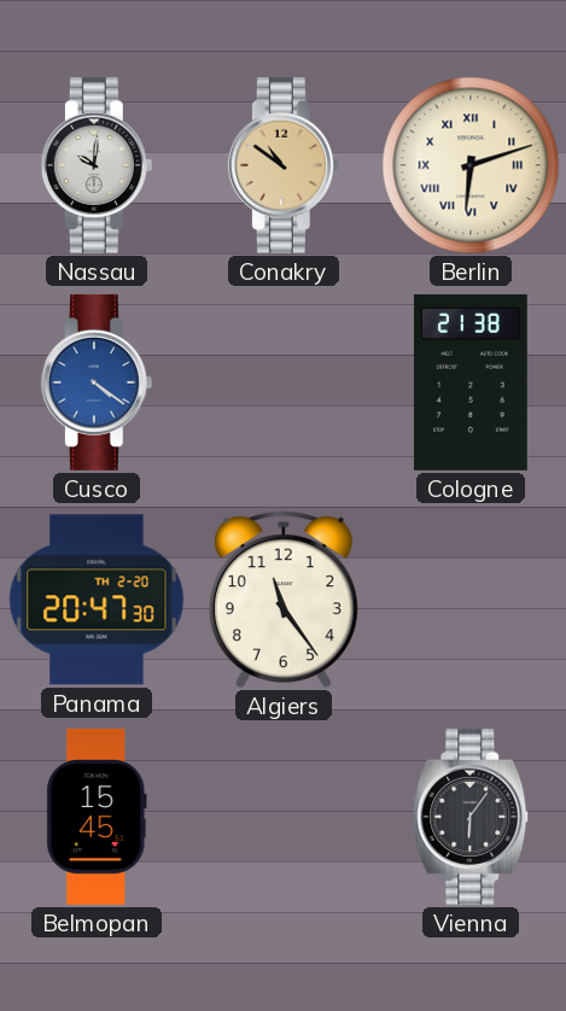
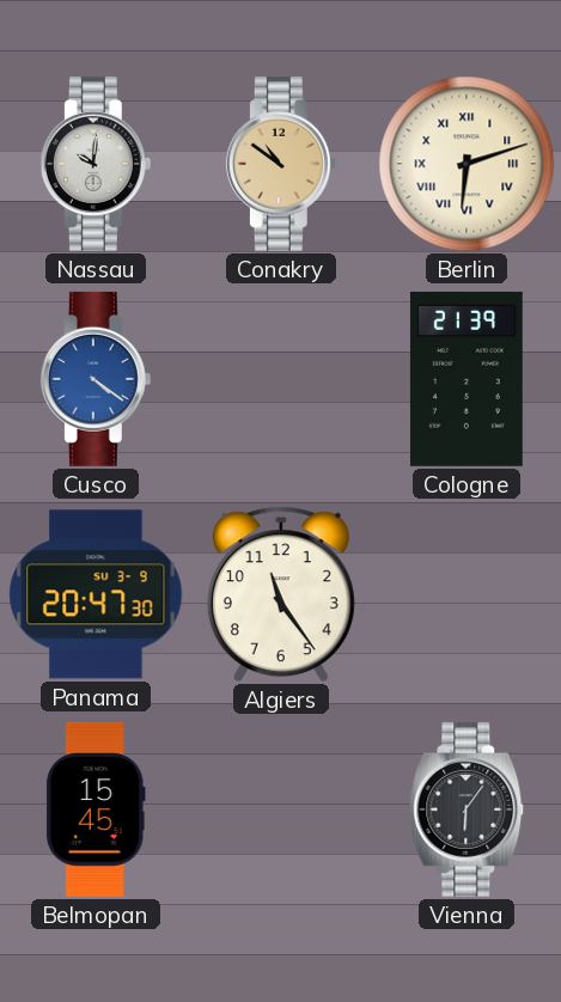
Cologne: 21:38 -> 21:39 (467, 379)
Panama date: TH 2-20 -> SU 3-9 (96, 594)
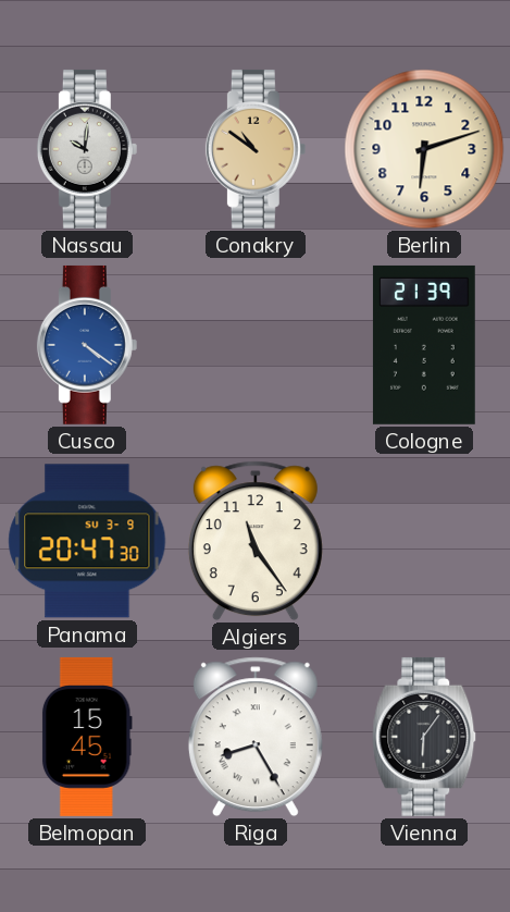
Berlin numerals: Roman -> Arabic (424, 149)
Riga: none -> 8:25 (256, 737)
